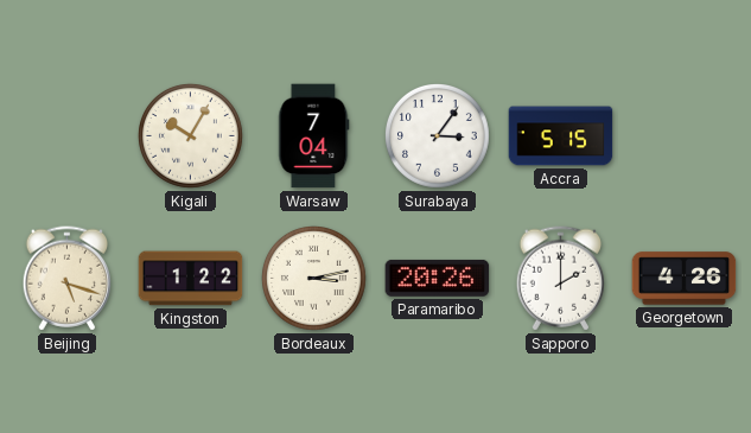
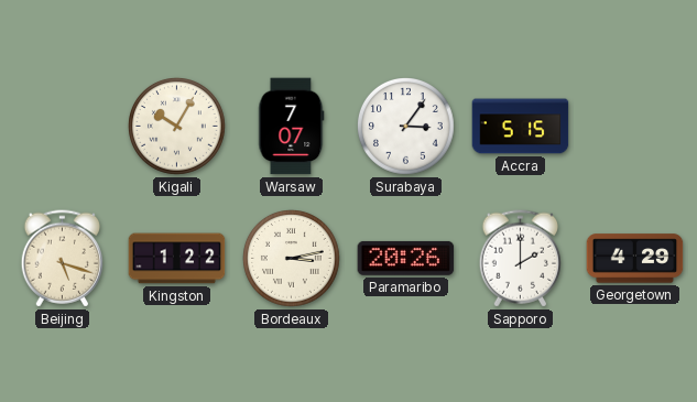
Warsaw: 7:04 -> 7:07 (292, 127)
Georgetown: 4:26 -> 4:29 (635, 259)
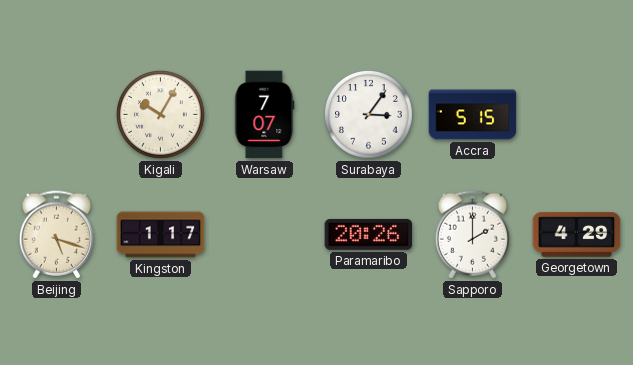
Kingston: 1:22 -> 1:17 (161, 235)
Bordeaux: 3:13 -> none (292, 259)
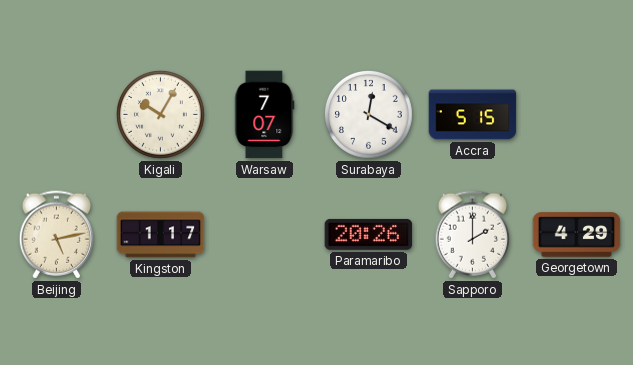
Surabaya: 3:06 -> 12:20 (369, 115)
Beijing: 5:18 -> 5:13 (56, 235)
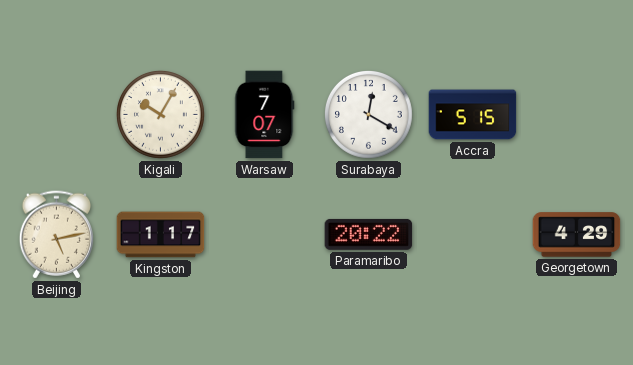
Paramaribo: 20:26 -> 20:22 (369, 234)
Sapporo: 2:00 -> none (472, 235)
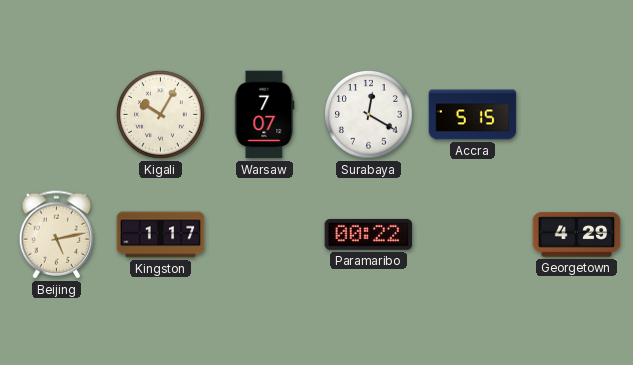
Paramaribo: 20:22 -> 00:22 (369, 234)
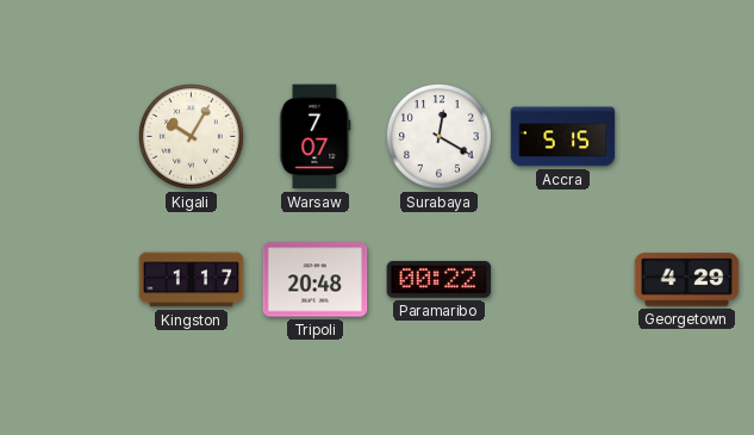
Beijing: 5:13 -> none (56, 235)
Tripoli: none -> 20:48 (316, 280)
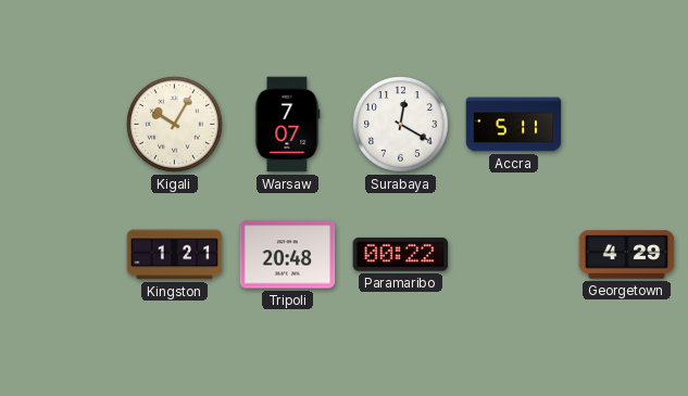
Accra: 5:15 -> 5:11 (514, 125)
Kingston: 1:17 -> 1:21 (175, 255)
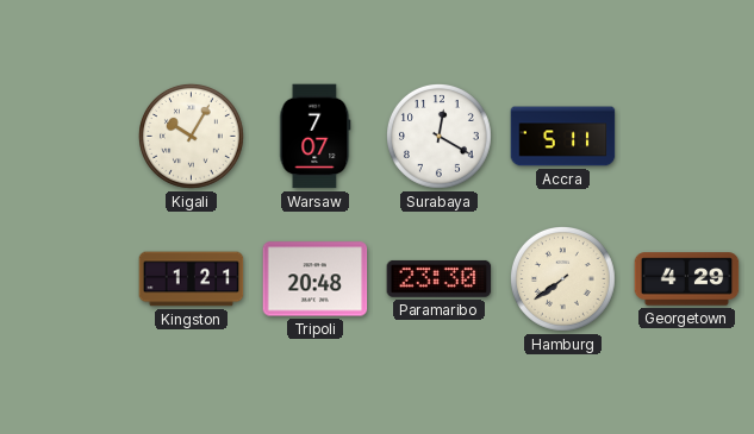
Paramaribo: 00:22 -> 23:30 (440, 278)
Hamburg: none -> 7:39 (563, 279)
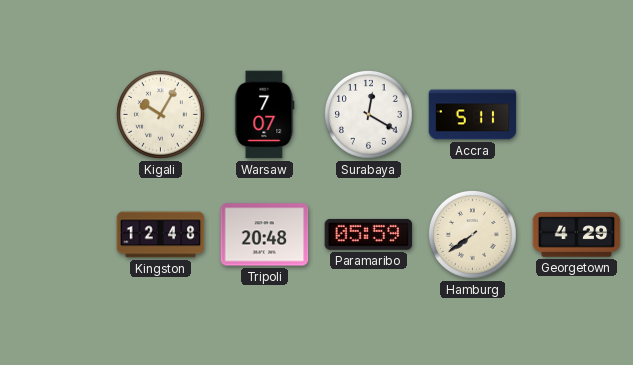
Kingston: 1:21 -> 12:48 (161, 235)
Paramaribo: 23:30 -> 05:59 (369, 234)
